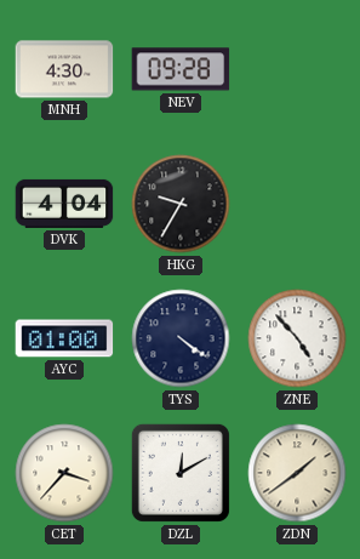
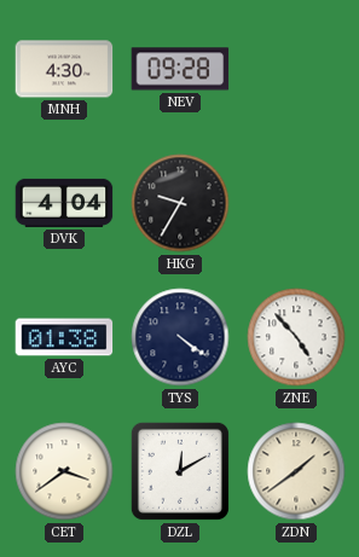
AYC: 01:00 -> 01:38 (64, 337)
CET: 3:37 -> 3:39 (64, 471)
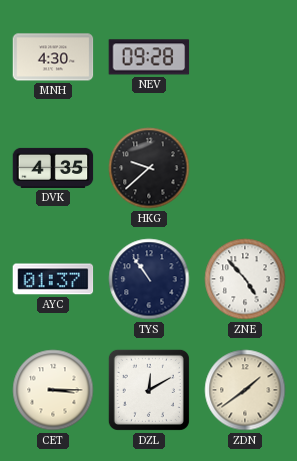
DVK: 4:04 -> 4:35 (53, 168)
HKG: 9:35 -> 9:38 (149, 168)
AYC: 01:38 -> 01:37 (53, 279)
TYS: 4:21 -> 10:54 (149, 279)
CET: 3:39 -> 3:15 (53, 390)
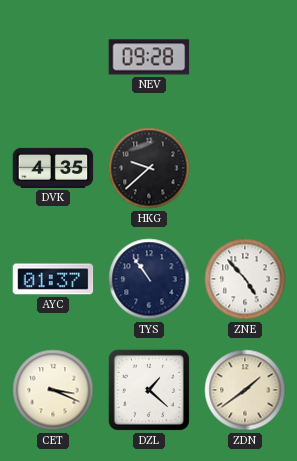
MNH: 4:30 -> none (53, 57)
CET: 3:15 -> 3:19 (53, 390)
DZL: 12:10 -> 1:22 (149, 390)
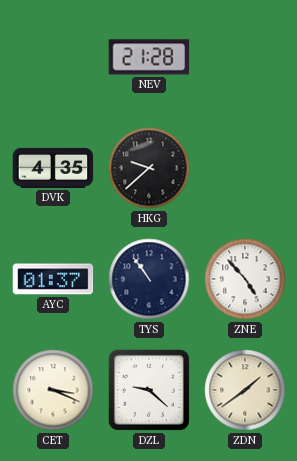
NEV: 09:28 -> 21:28 (149, 57)
DZL: 1:22 -> 9:22 (149, 390)
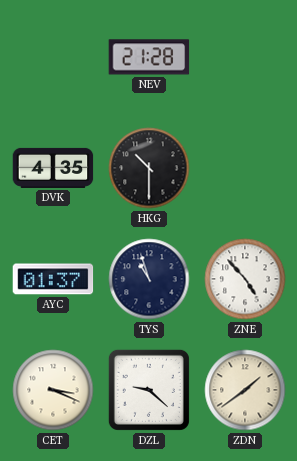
HKG: 9:38 -> 10:30 (149, 168)
TYS: 10:54 -> 10:57 (149, 279)
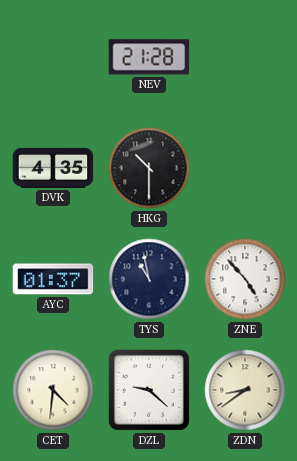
TYS: 10:57 -> 10:58 (149, 279)
CET: 3:19 -> 4:31 (53, 390)
ZDN: 1:39 -> 8:39 (245, 390)
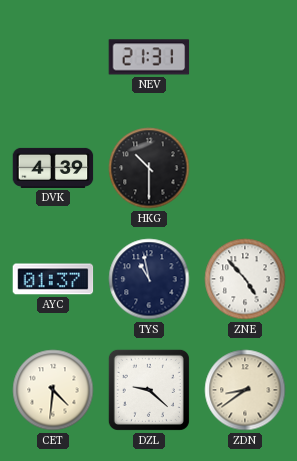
NEV: 21:28 -> 21:31 (149, 57)
DVK: 4:35 -> 4:39 (53, 168)
